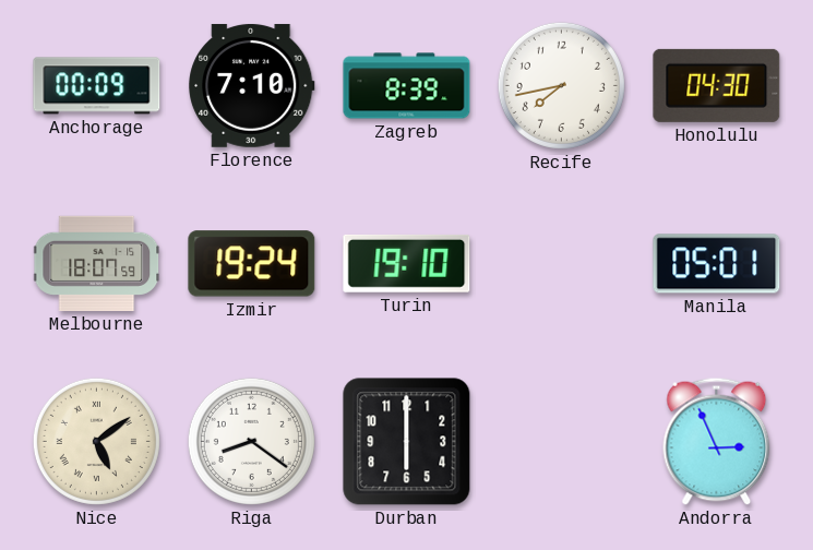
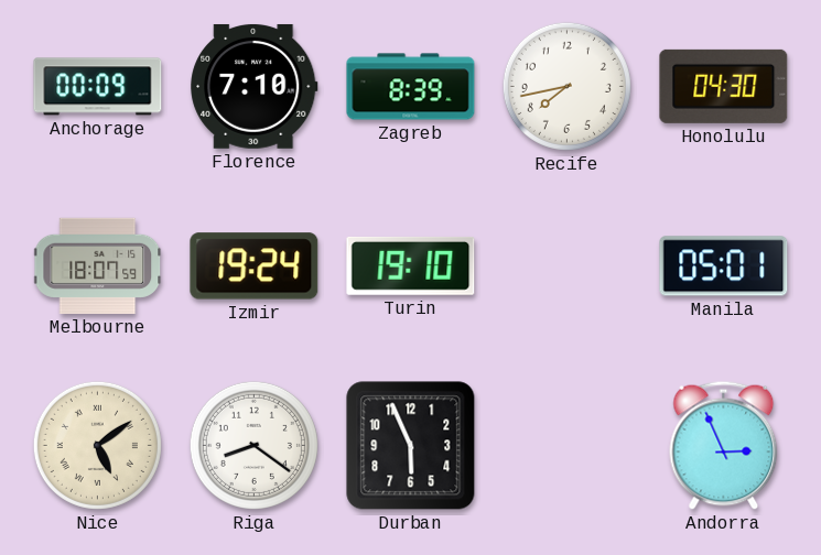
Durban: 6:00 -> 5:56 (411, 446)
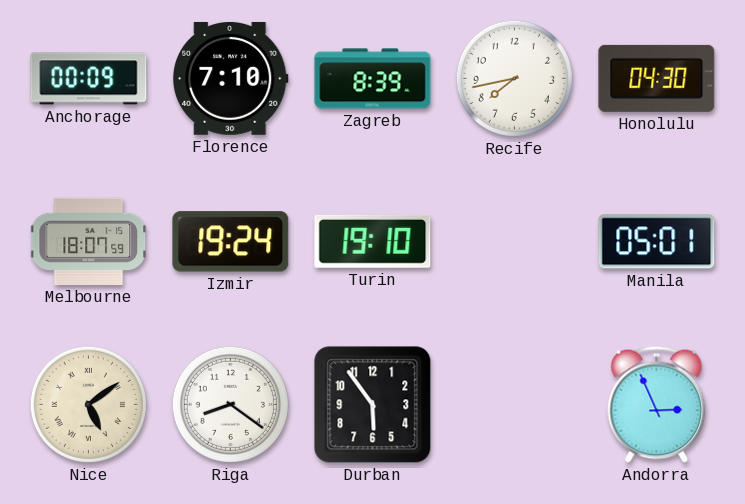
Durban: 5:56 -> 5:54 (373, 405)
